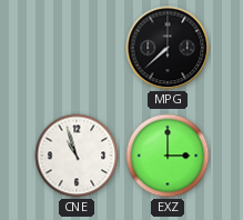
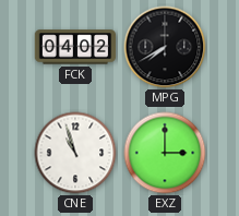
FCK: none -> 04:02 (75, 47)
MPG: 7:38 -> 7:40 (165, 47)
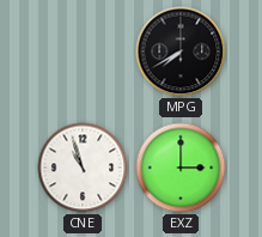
FCK: 04:02 -> none (75, 47)
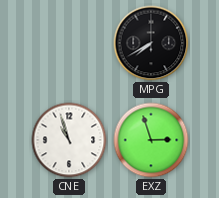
EXZ: 3:00 -> 2:57 (151, 140)
